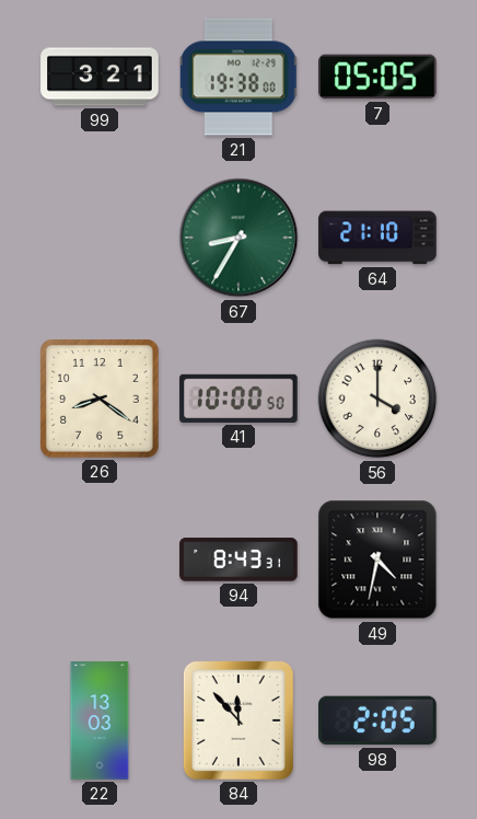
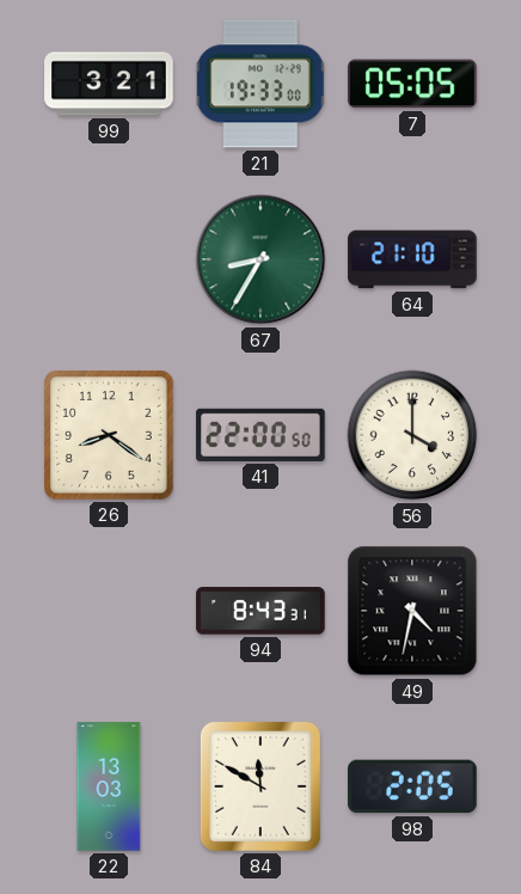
21: 19:38 -> 19:33 (260, 84)
41: 10:00 -> 22:00 (260, 435)
84: 11:53 -> 11:50 (260, 786)
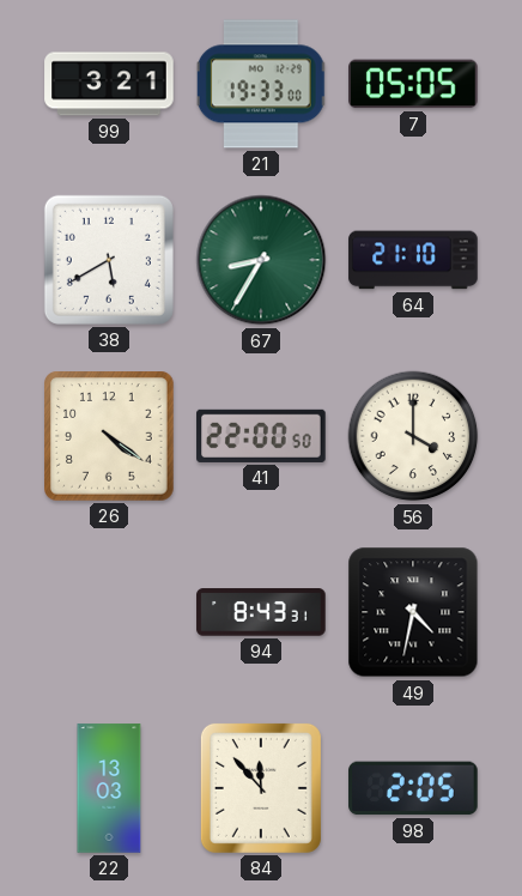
38: none -> 5:40 (109, 260)
26: 8:21 -> 4:21 (110, 437)
84: 11:50 -> 11:53 (261, 788)
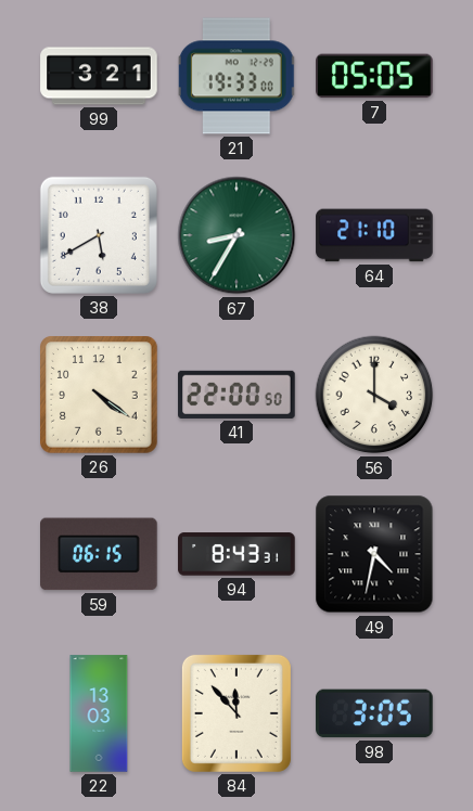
59: none -> 06:15 (100, 554)
98: 2:05 -> 3:05 (374, 713)
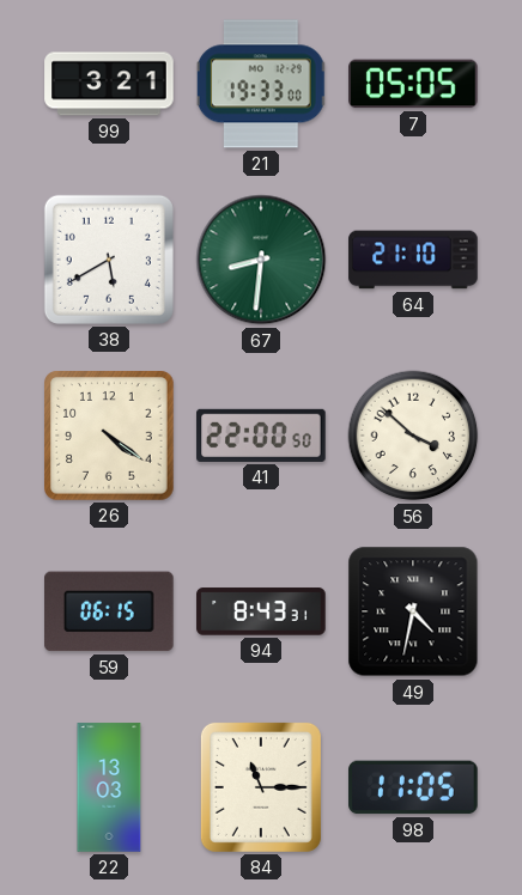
67: 8:35 -> 8:31 (261, 260)
56: 4:00 -> 3:52 (413, 436)
84: 11:53 -> 11:15 (261, 787)
98: 3:05 -> 11:05 (413, 787)
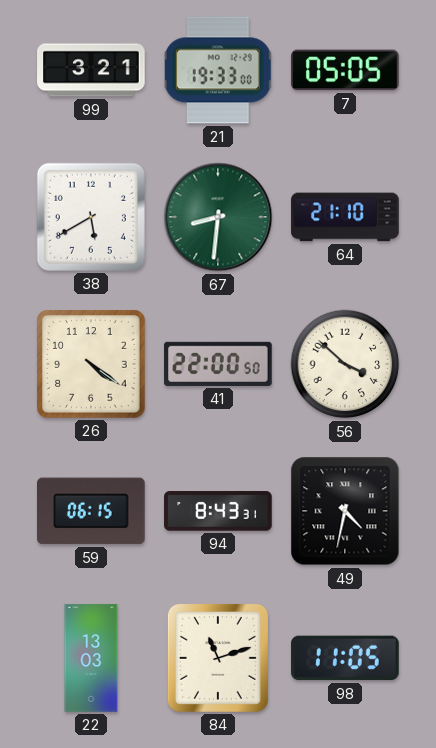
84: 11:15 -> 11:12 (218, 658)
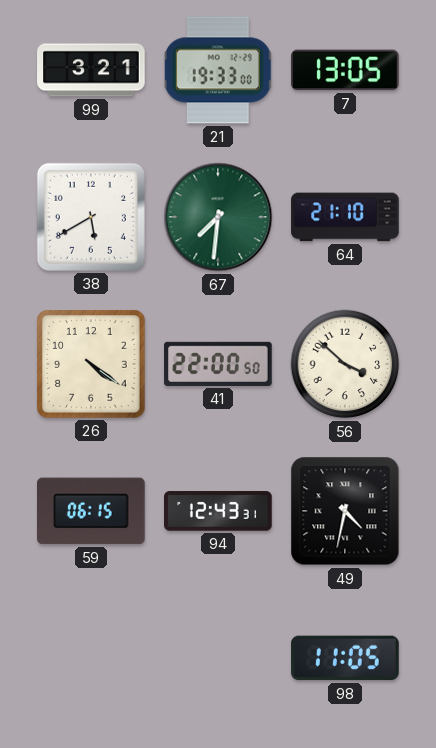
7: 05:05 -> 13:05 (345, 70)
67: 8:31 -> 7:31 (218, 217)
94: 8:43 -> 12:43 (218, 511)
22: 13:03 -> none (91, 658)
84: 11:12 -> none (218, 658)
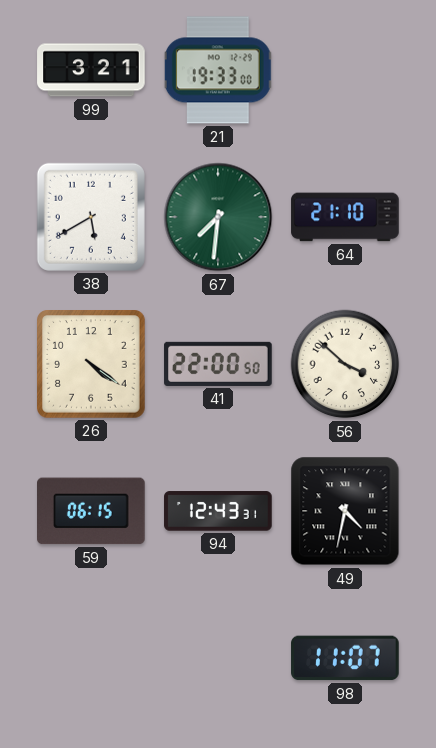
7: 13:05 -> none (345, 70)
98: 11:05 -> 11:07 (345, 658)
